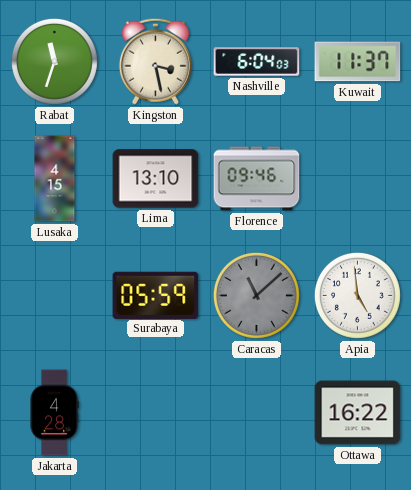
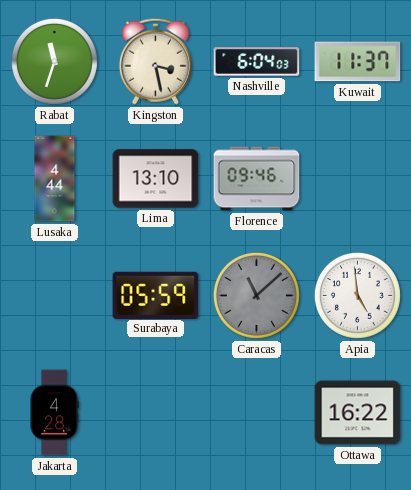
Lusaka: 4:15 -> 4:44 (55, 179)
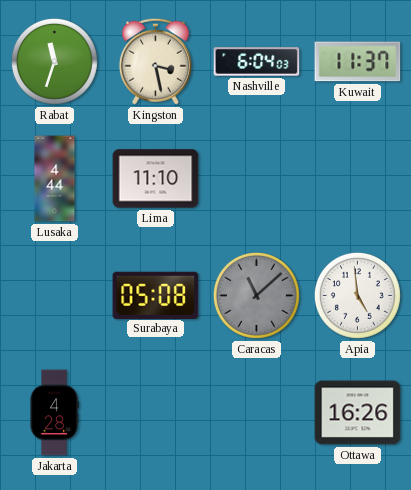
Lima: 13:10 -> 11:10 (156, 179)
Florence: 09:46 -> none (257, 179)
Surabaya: 05:59 -> 05:08 (156, 295)
Ottawa: 16:22 -> 16:26 (358, 413)
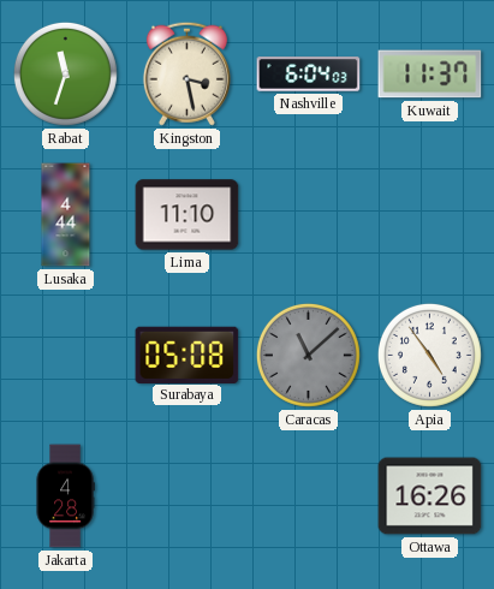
Apia: 4:59 -> 4:54 (429, 355)
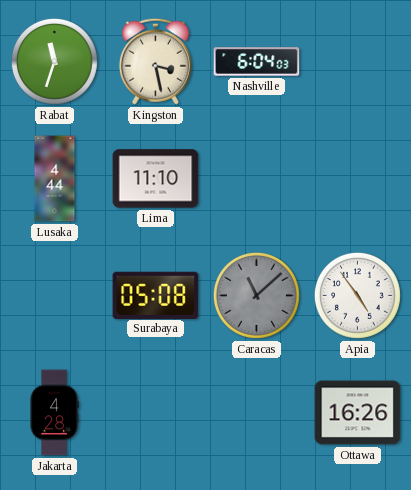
Kuwait: 11:37 -> none (430, 75)
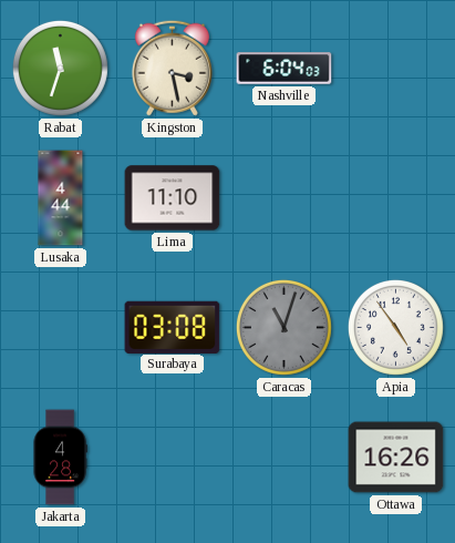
Surabaya: 05:08 -> 03:08 (173, 327)
Caracas: 11:08 -> 11:03 (283, 327)
